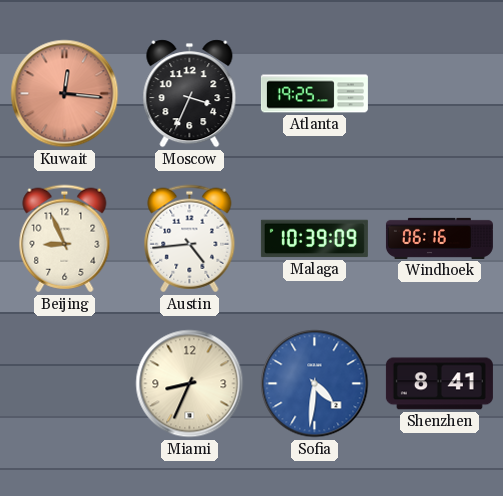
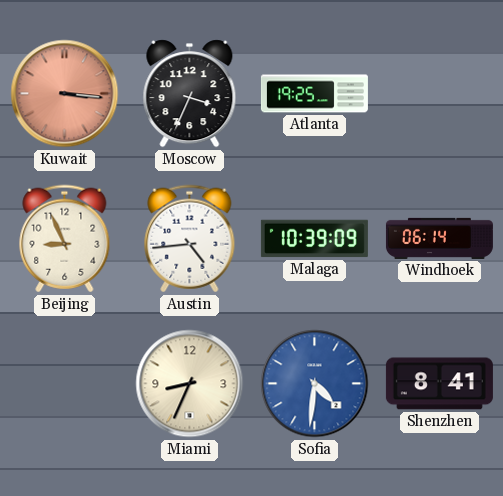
Kuwait: 12:16 -> 3:16 (65, 94)
Windhoek: 06:16 -> 06:14 (439, 238)
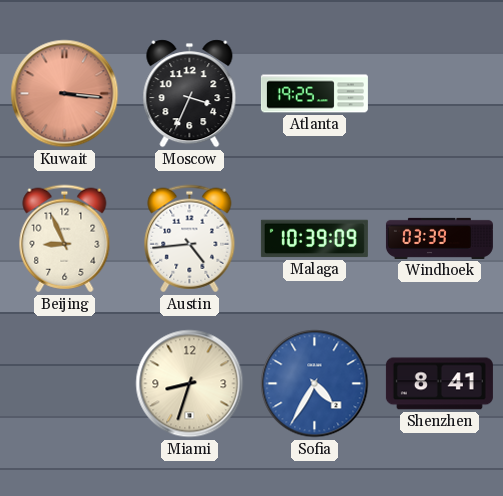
Windhoek: 06:14 -> 03:39 (439, 238)
Miami: 8:34 -> 8:33 (190, 384)
Sofia: 4:31 -> 4:35 (315, 384)
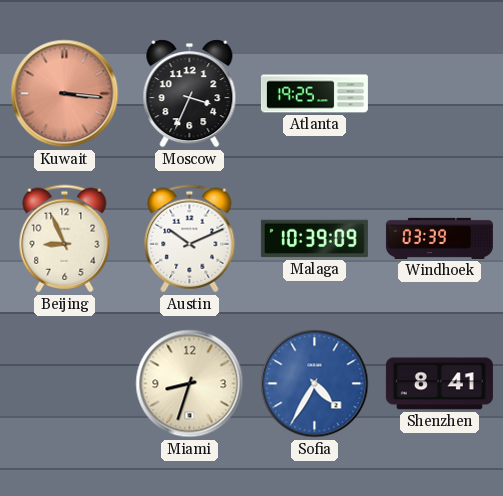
Austin: 4:44 -> 10:11 (190, 239)
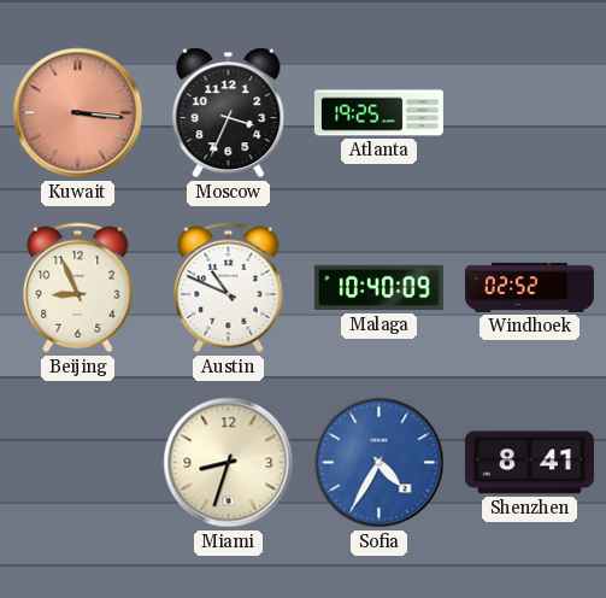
Austin: 10:11 -> 10:49 (229, 288)
Malaga: 10:39 -> 10:40 (378, 288)
Windhoek: 03:39 -> 02:52 (529, 287)
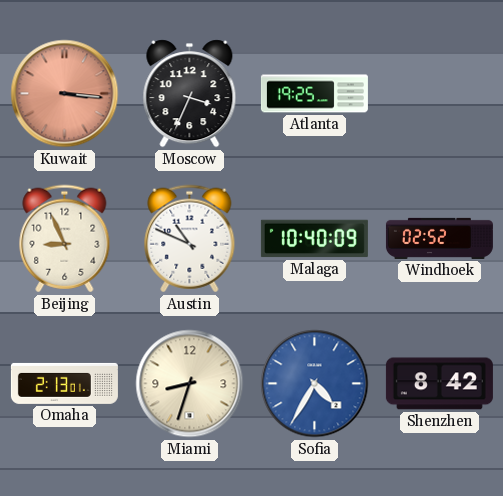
Omaha: none -> 2:13 (64, 383)
Shenzhen: 8:41 -> 8:42 (439, 384)
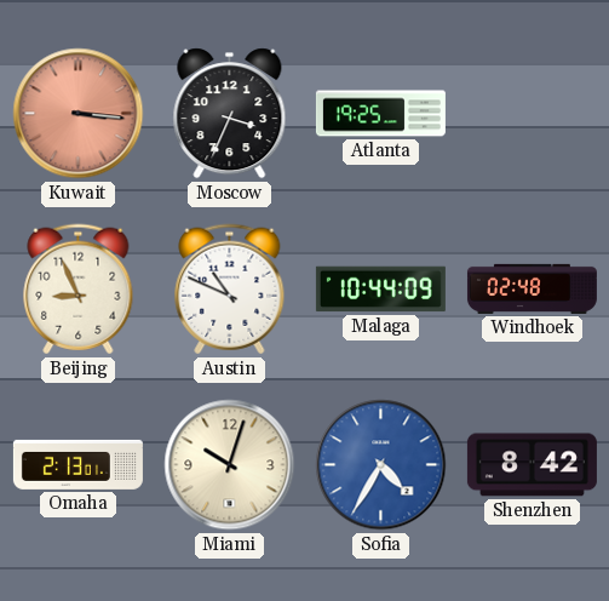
Malaga: 10:40 -> 10:44 (380, 290)
Windhoek: 02:52 -> 02:48 (532, 288)
Miami: 8:33 -> 10:03 (230, 465)
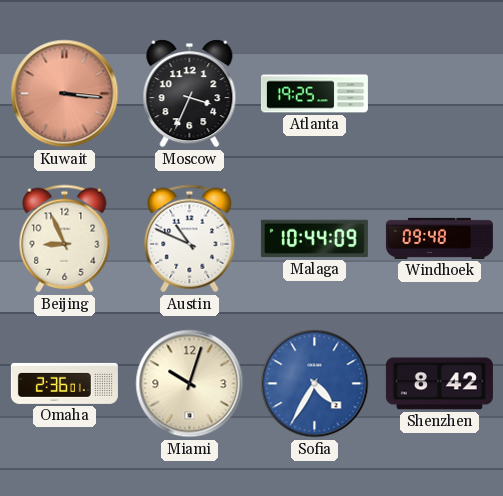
Windhoek: 02:48 -> 09:48 (439, 238)
Omaha: 2:13 -> 2:36 (64, 383)
